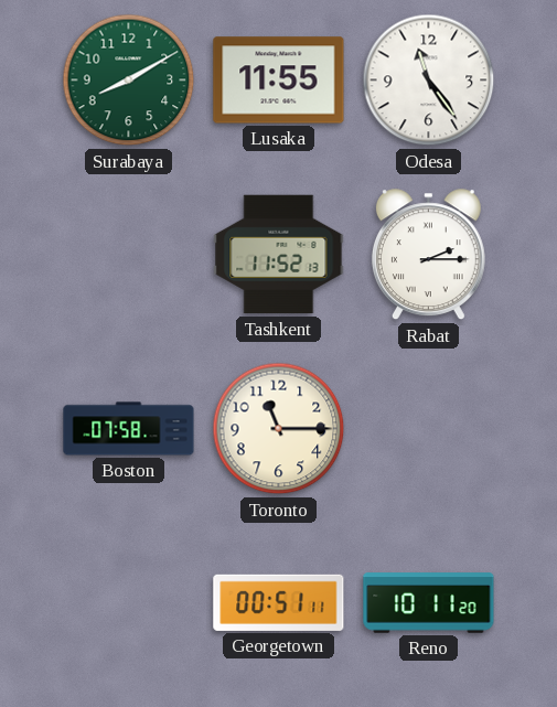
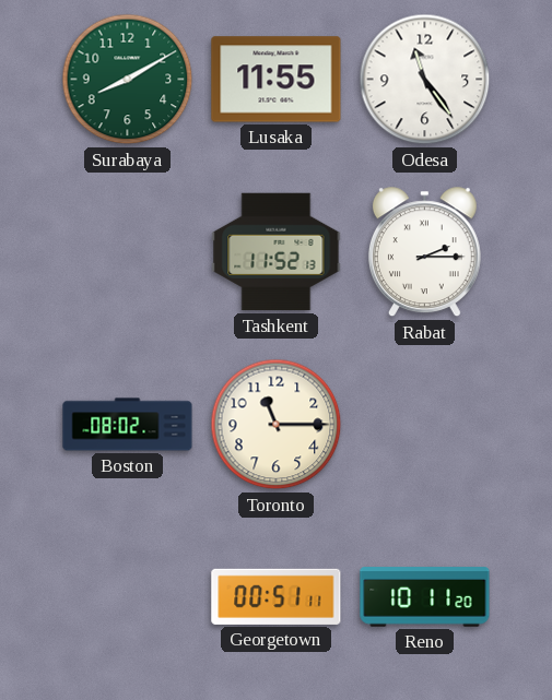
Boston: 07:58 -> 08:02 (128, 425)
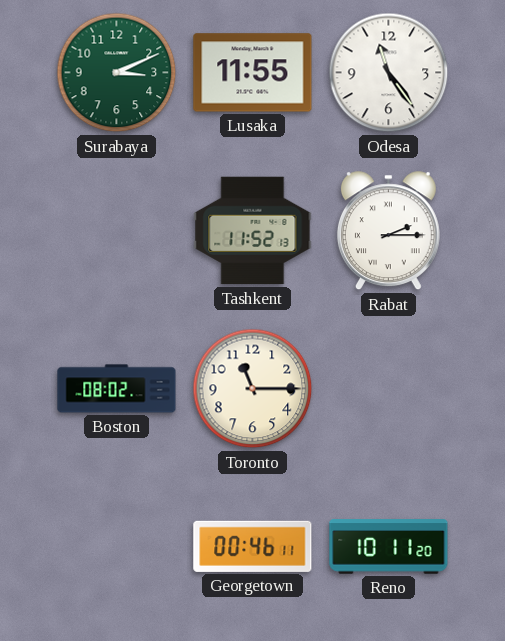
Surabaya: 8:10 -> 3:11 (117, 73)
Georgetown: 00:51 -> 00:46 (253, 546)
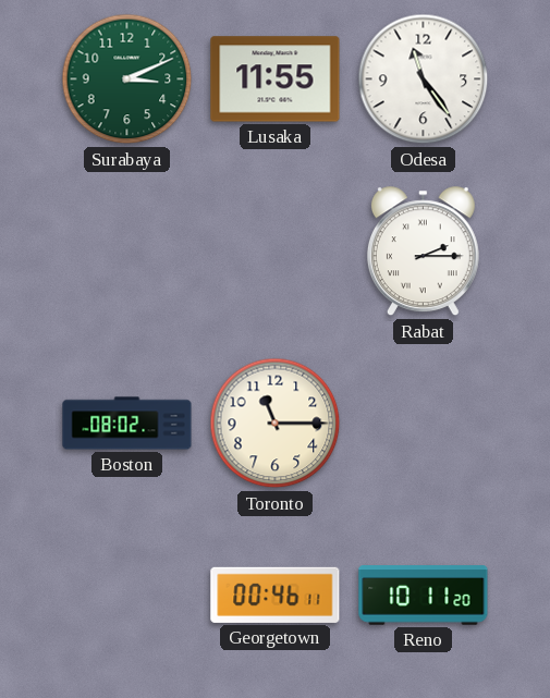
Tashkent: 11:52 -> none (253, 231)
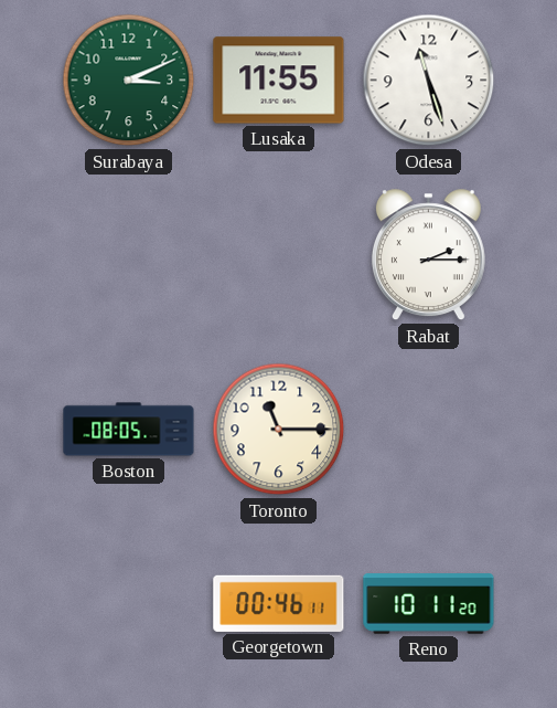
Odesa: 11:24 -> 11:27 (429, 81)
Boston: 08:02 -> 08:05 (129, 430)
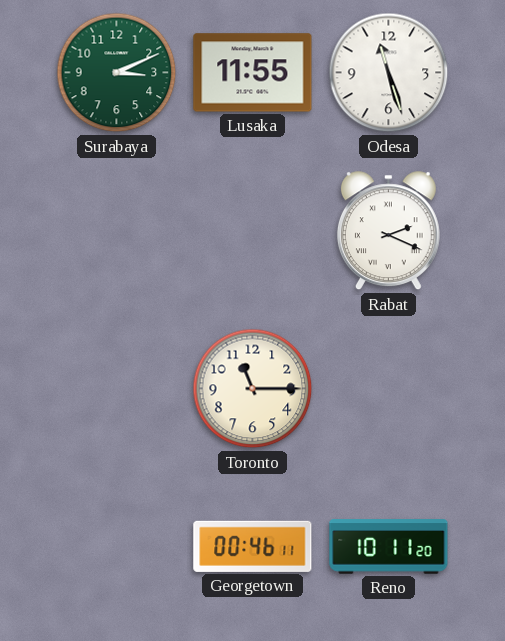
Rabat: 2:15 -> 2:19 (388, 231)
Boston: 08:05 -> none (129, 430)
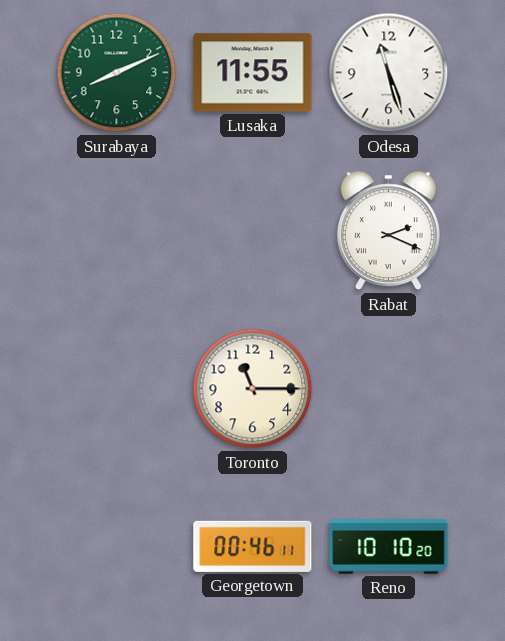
Surabaya: 3:11 -> 8:11 (117, 73)
Reno: 10:11 -> 10:10 (389, 547)
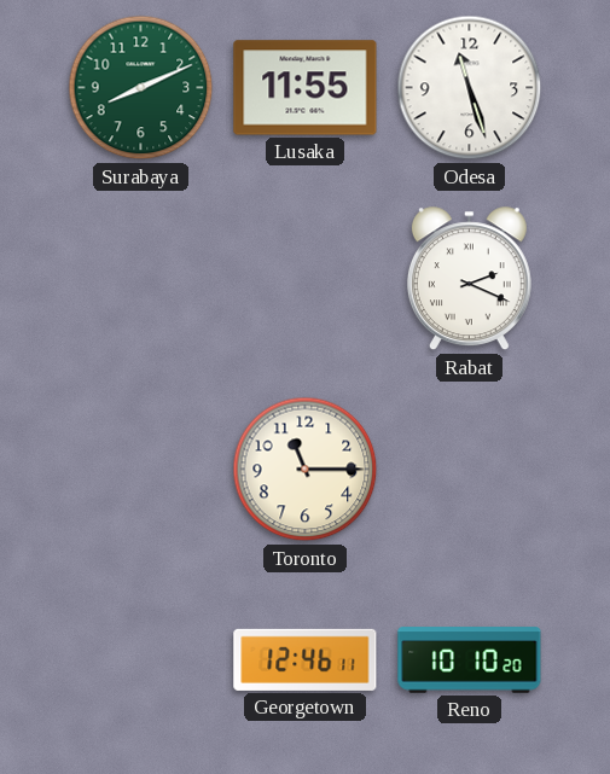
Georgetown: 00:46 -> 12:46 (306, 659)
